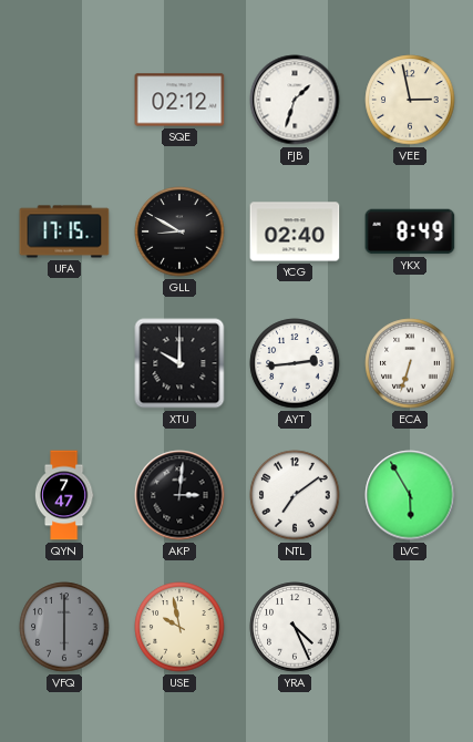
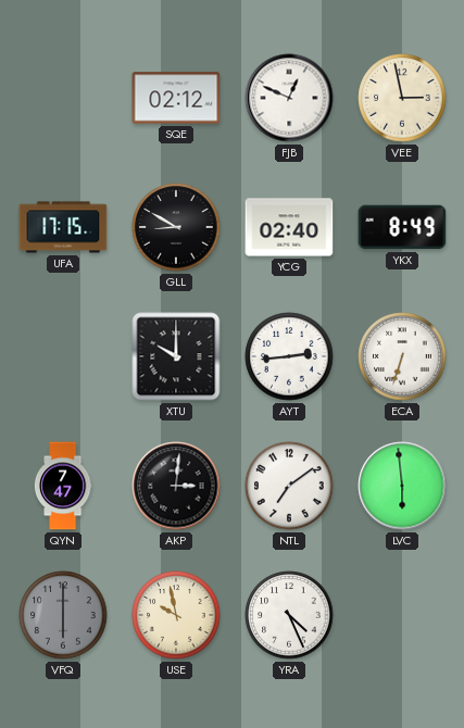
FJB: 1:33 -> 12:49 (289, 98)
LVC: 5:55 -> 5:59 (402, 486)
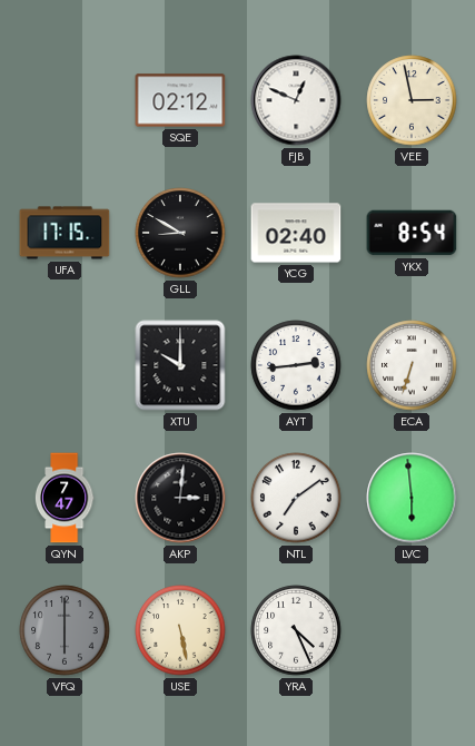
YKX: 8:49 -> 8:54 (412, 233)
USE: 9:58 -> 5:28 (180, 630)
